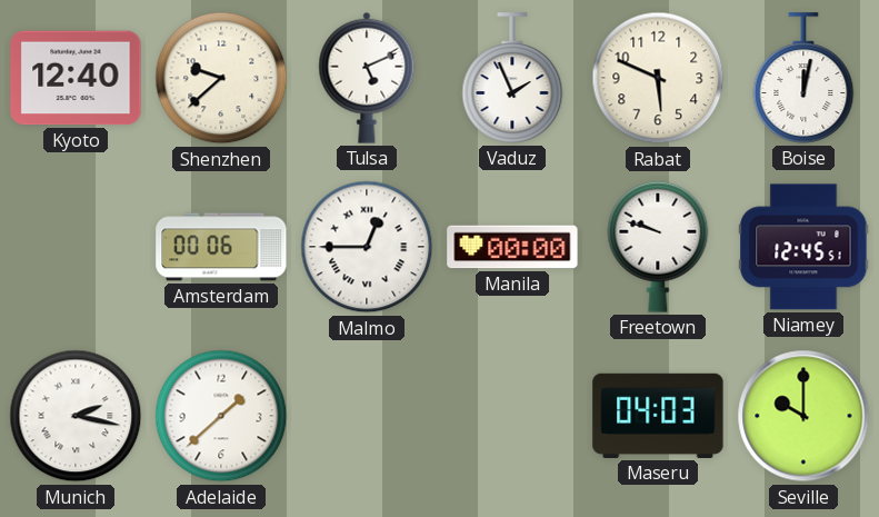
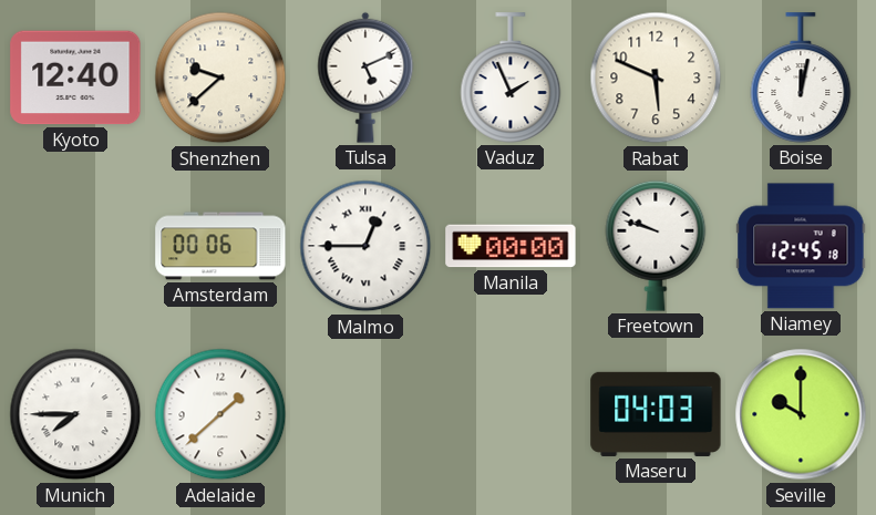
Niamey: 12:45:51 -> 12:45:18 (801, 246)
Munich: 2:17 -> 7:45 (75, 414)
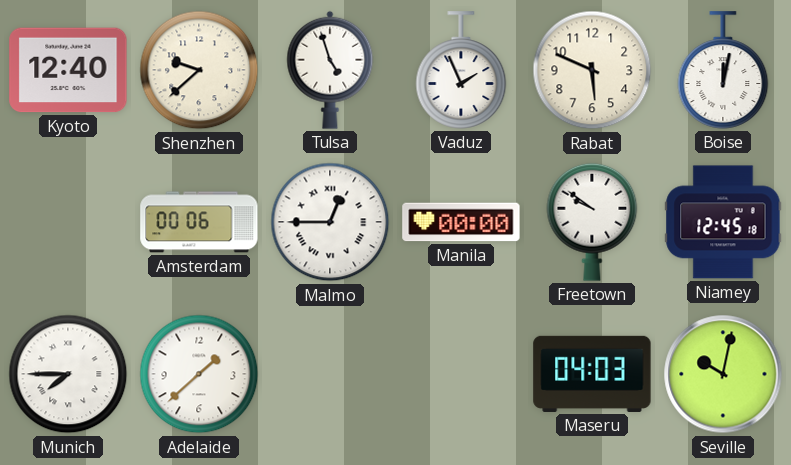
Tulsa: 5:11 -> 4:57 (330, 70)
Freetown: 9:48 -> 9:51 (592, 222)
Seville: 10:00 -> 10:02 (723, 374)
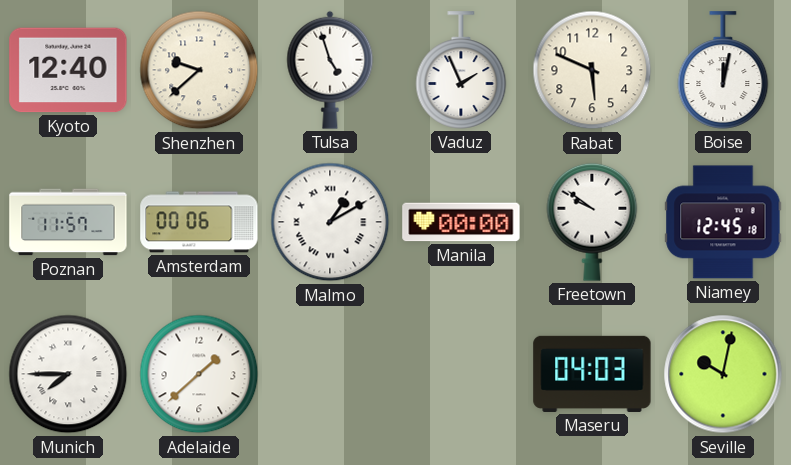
Poznan: none -> 11:57 (68, 222)
Malmo: 12:45 -> 1:10 (330, 222)
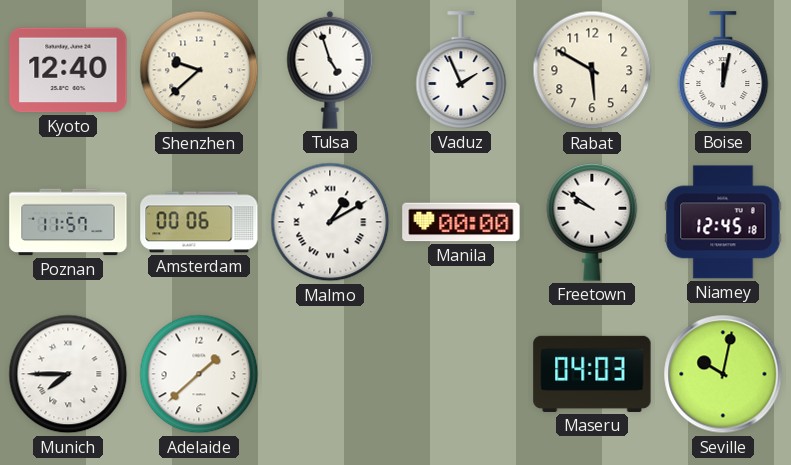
Rabat: 5:49 -> 5:50 (592, 70)
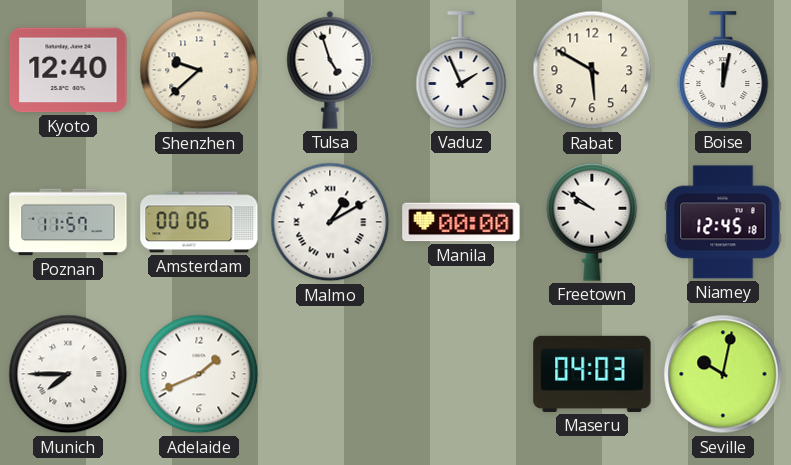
Adelaide: 1:38 -> 1:41 (199, 374)
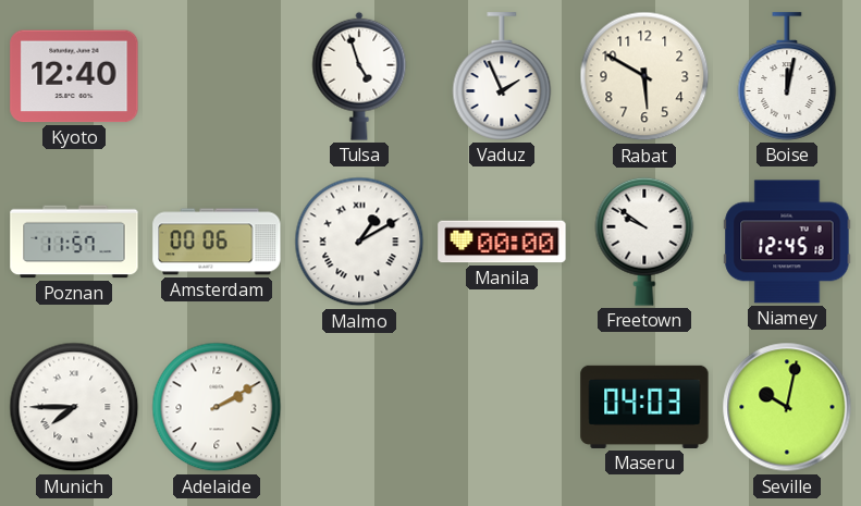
Shenzhen: 9:38 -> none (199, 70)
Adelaide: 1:41 -> 2:10 (217, 407)
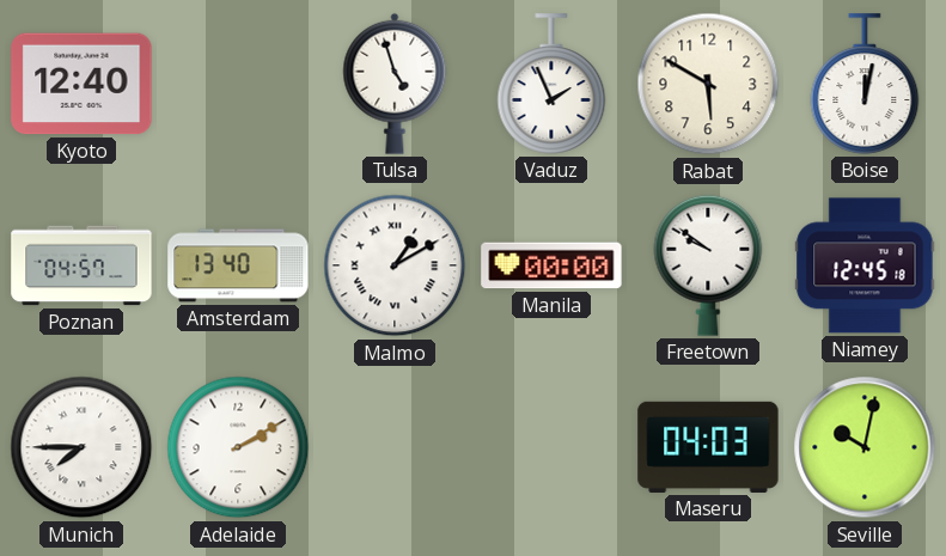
Poznan: 11:57 -> 04:57 (81, 265)
Amsterdam: 00:06 -> 13:40 (238, 265)
